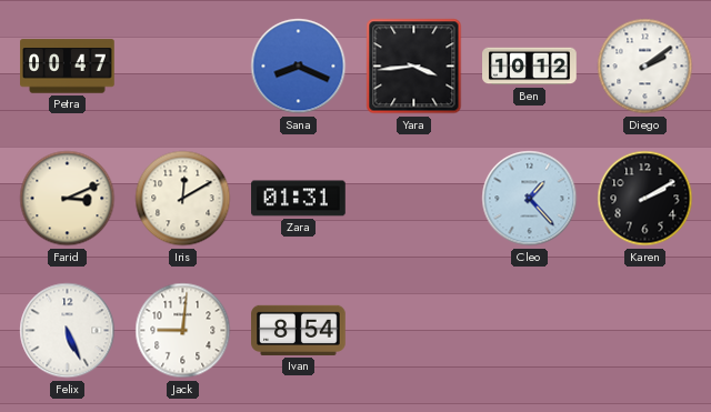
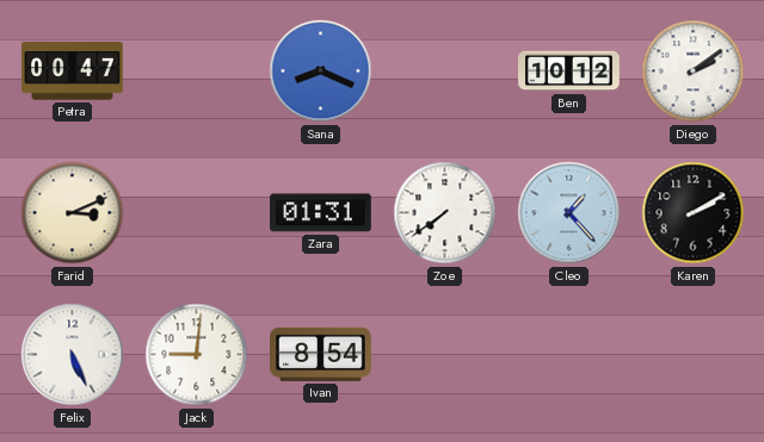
Yara: 3:44 -> none (414, 67)
Iris: 12:10 -> none (183, 199)
Zoe: none -> 7:39 (445, 213)
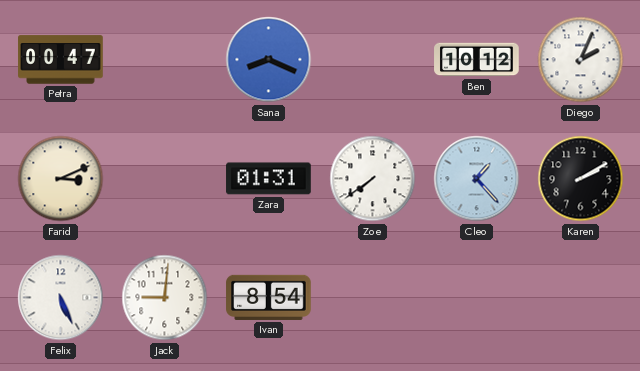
Diego: 2:09 -> 2:04 (581, 60)
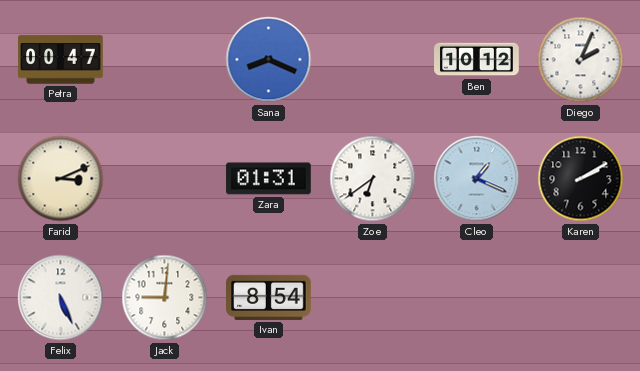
Zoe: 7:39 -> 6:39 (373, 179)
Cleo: 1:23 -> 1:19 (477, 179)
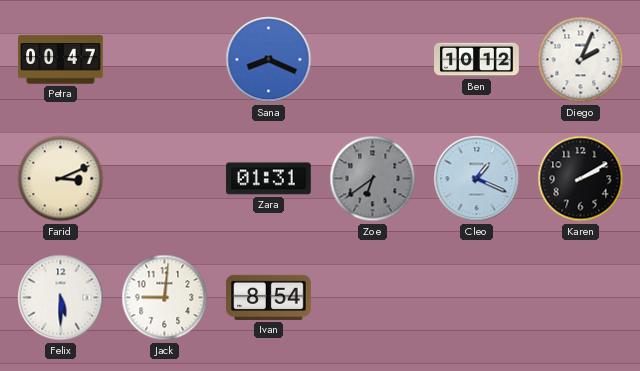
Zoe dial: white -> grey (373, 179)
Felix: 5:26 -> 5:30 (61, 298)
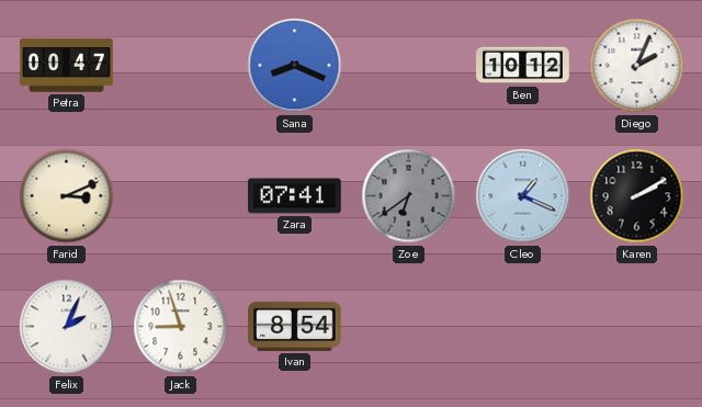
Zara: 01:31 -> 07:41 (295, 196)
Felix: 5:30 -> 2:04 (67, 327)
Jack: 9:01 -> 8:57 (181, 327)
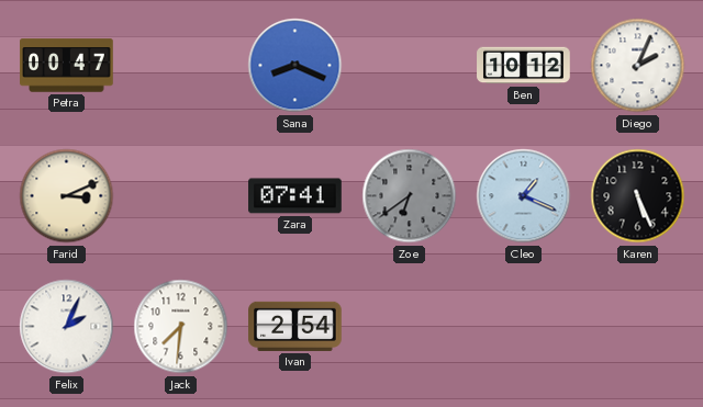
Karen: 2:10 -> 5:26 (638, 196)
Jack: 8:57 -> 7:31 (181, 327)
Ivan: 8:54 -> 2:54 (295, 326)
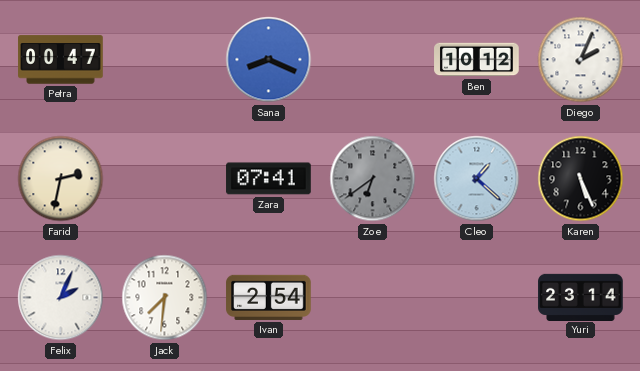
Farid: 3:11 -> 2:32 (61, 179)
Cleo: 1:19 -> 1:22 (477, 179)
Yuri: none -> 23:14 (581, 297)
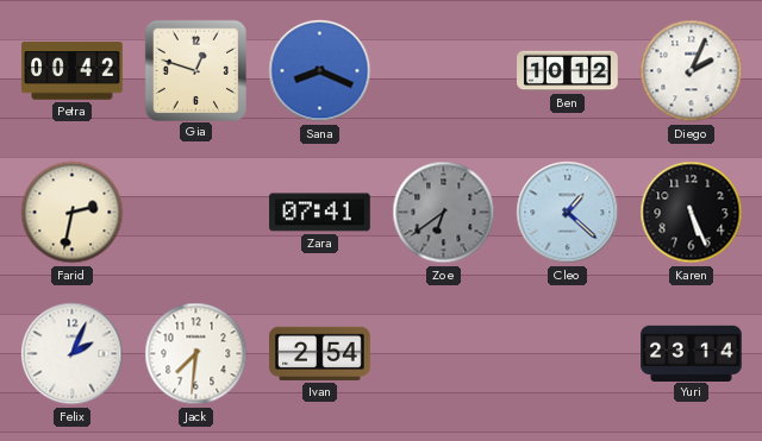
Petra: 00:47 -> 00:42 (73, 71)
Gia: none -> 12:48 (195, 70)
